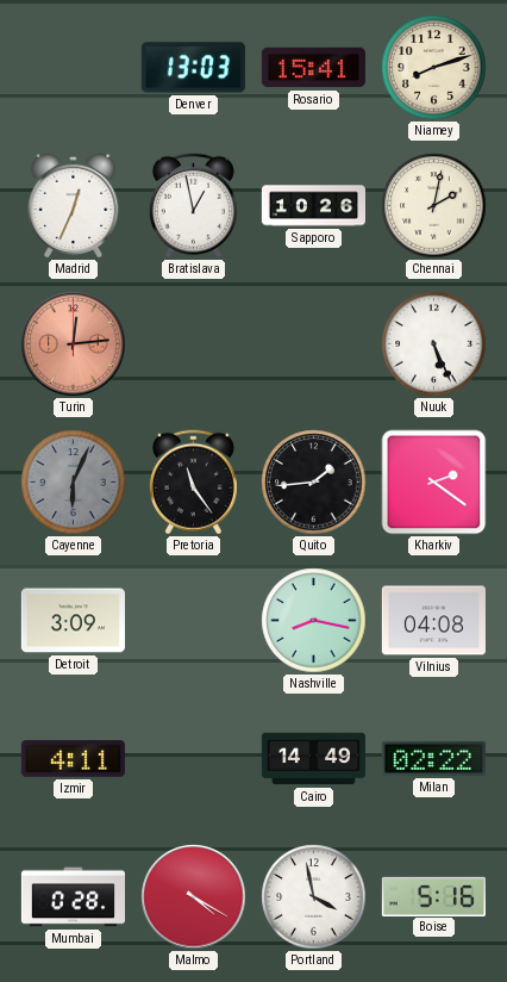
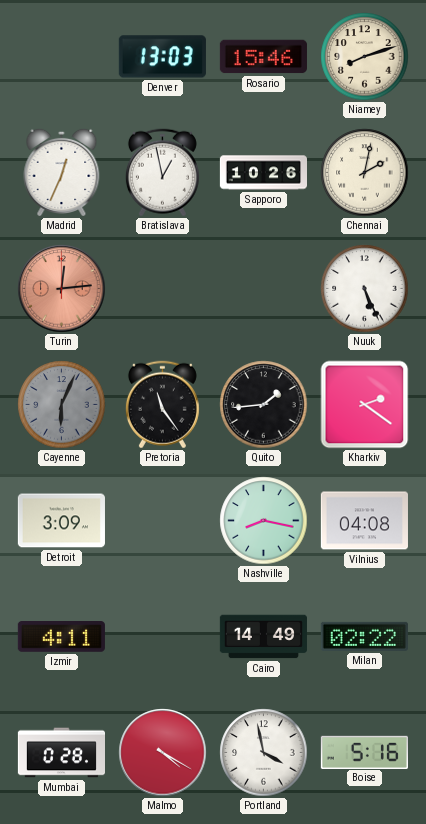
Rosario: 15:41 -> 15:46 (263, 57)
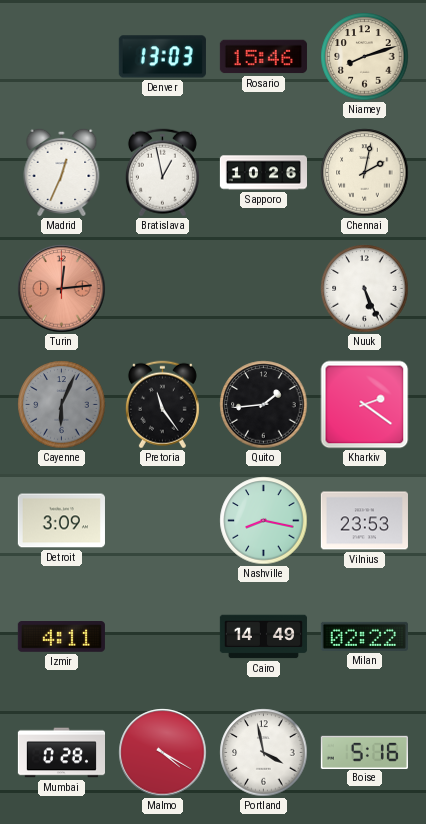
Vilnius: 04:08 -> 23:53 (364, 521)
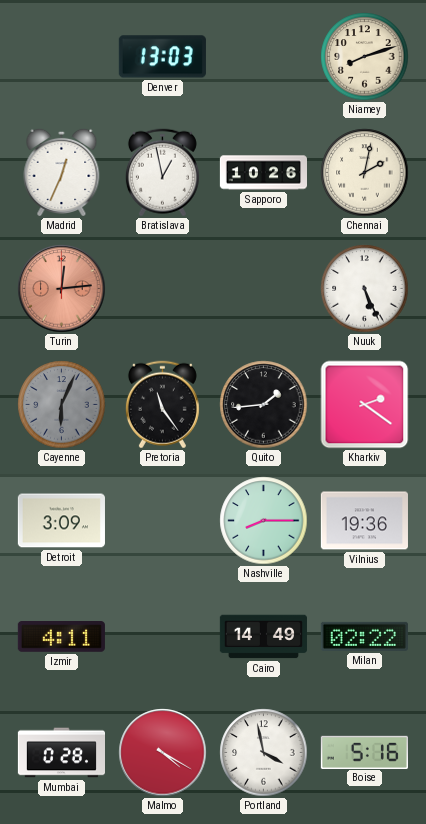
Rosario: 15:46 -> none (263, 57)
Nashville: 8:17 -> 8:15 (264, 521)
Vilnius: 23:53 -> 19:36 (364, 521)
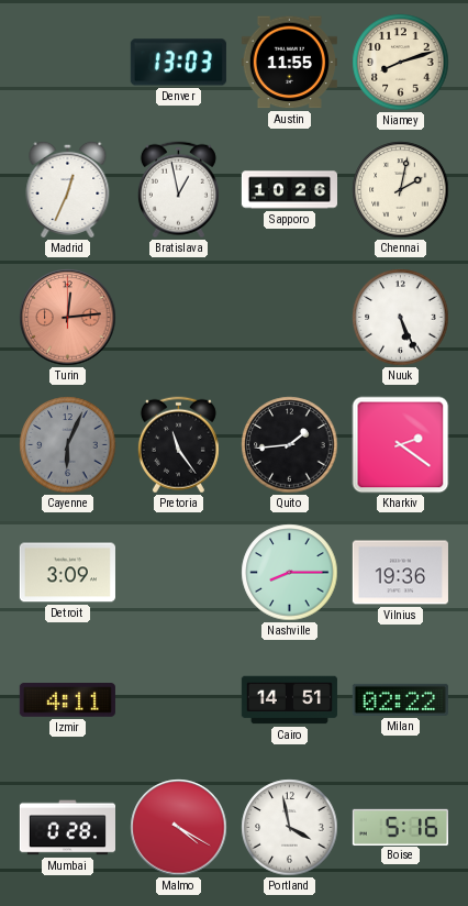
Austin: none -> 11:55 (289, 63)
Cairo: 14:49 -> 14:51 (289, 700)
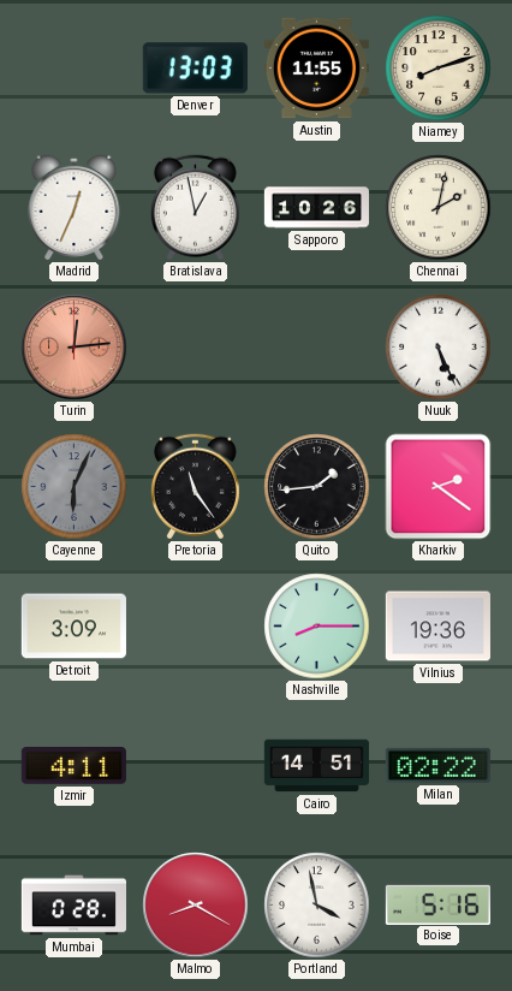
Malmo: 4:20 -> 8:20 (196, 906)
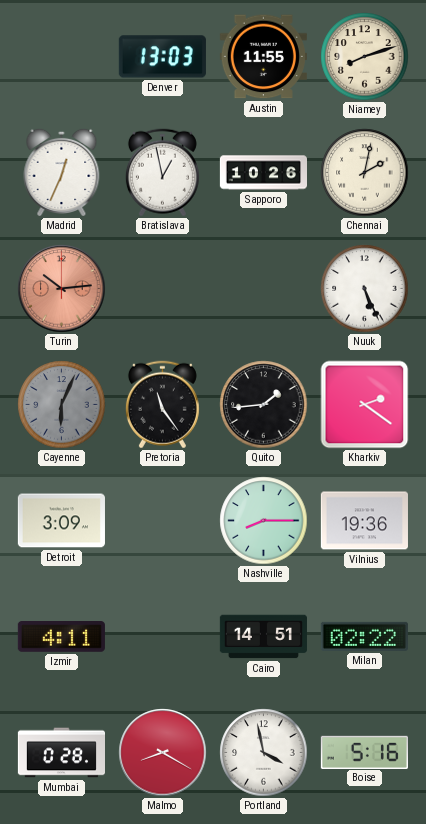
Turin: 12:14 -> 10:14 (62, 289)
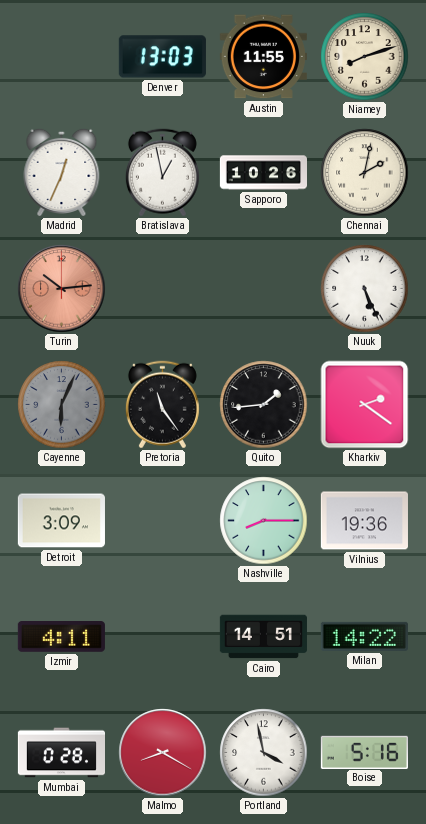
Milan: 02:22 -> 14:22 (364, 636)
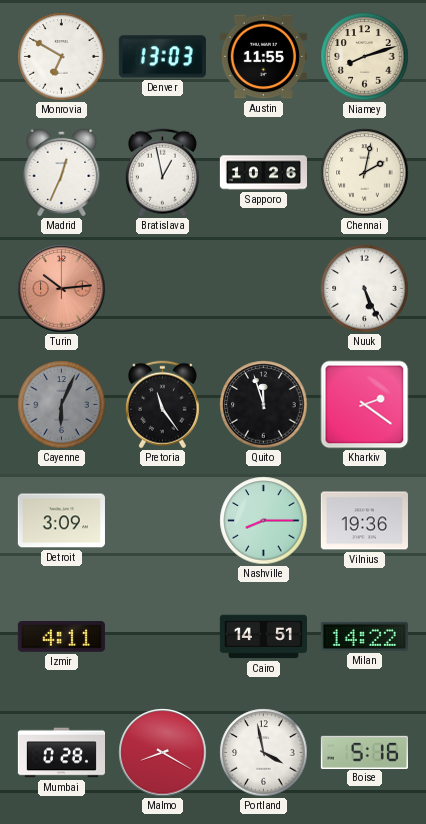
Monrovia: none -> 6:50 (62, 57)
Quito: 1:44 -> 11:57 (264, 405)
